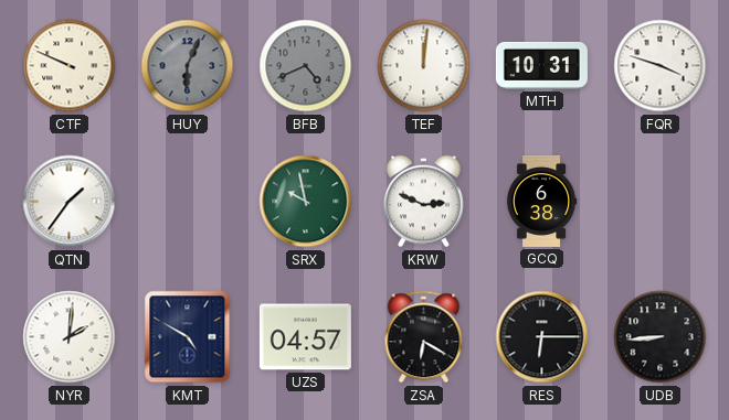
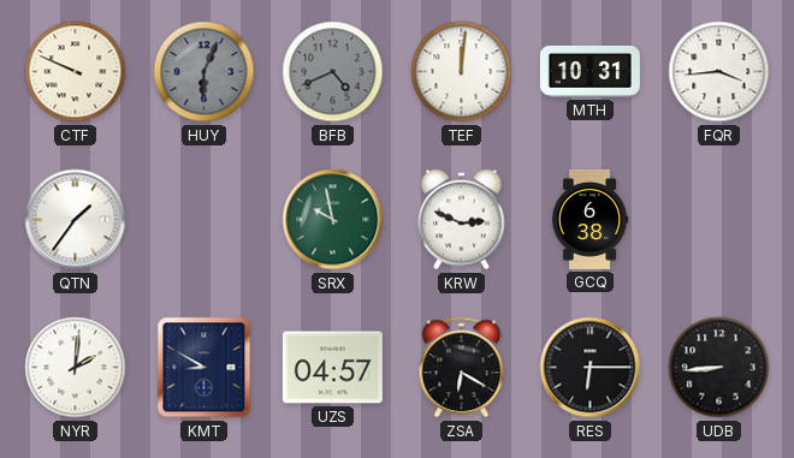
FQR: 3:48 -> 3:44 (719, 72)
KMT: 4:50 -> 8:50 (205, 368)
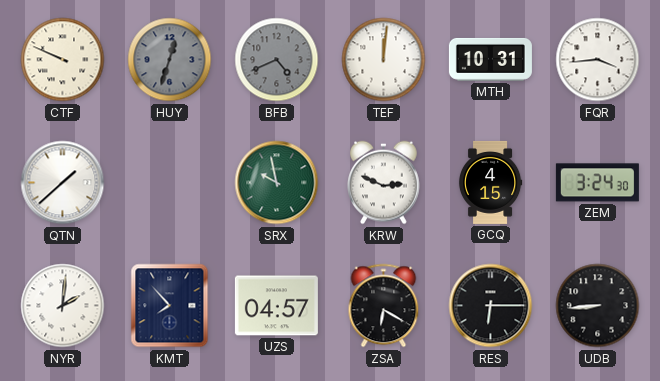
HUY: 6:04 -> 12:33 (170, 60)
QTN: 1:36 -> 1:38 (63, 183)
GCQ: 6:38 -> 4:15 (490, 182)
ZEM: none -> 3:24 (597, 183)
KMT: 8:50 -> 7:53 (170, 306)
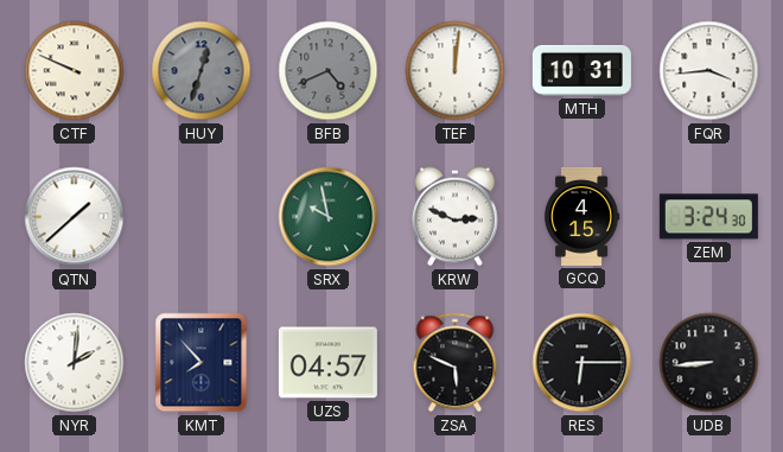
ZSA: 6:20 -> 5:49 (456, 363)
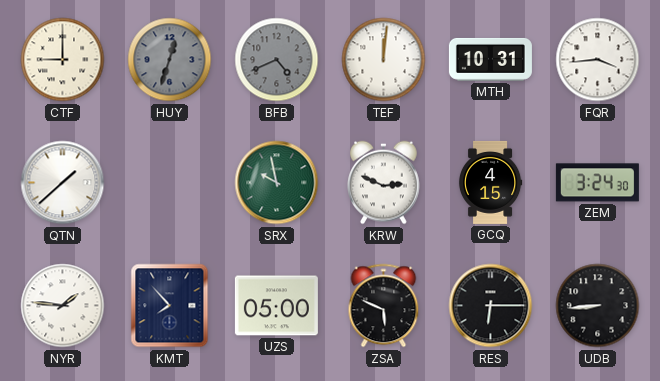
CTF: 9:49 -> 9:00 (63, 60)
NYR: 2:01 -> 1:46 (63, 306)
UZS: 04:57 -> 05:00 (276, 306)
